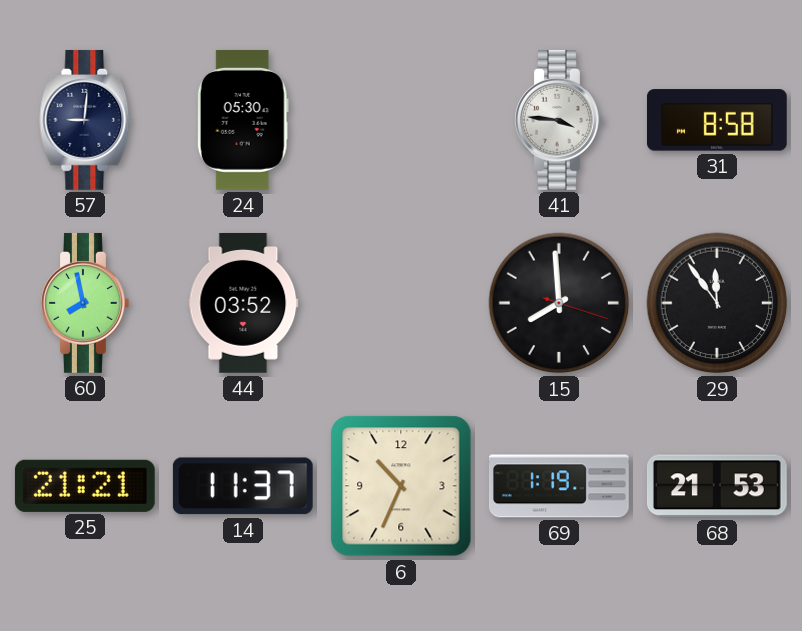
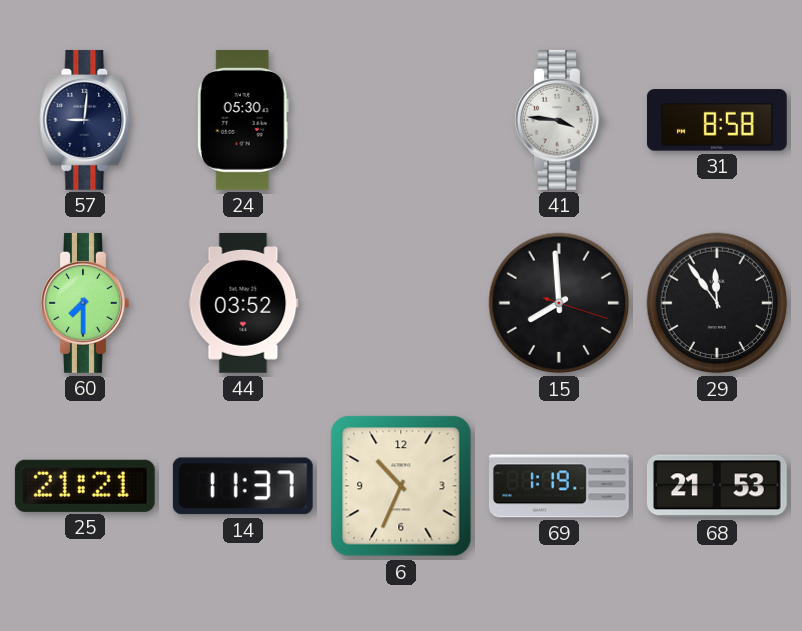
60: 7:58 -> 7:30 (85, 303)
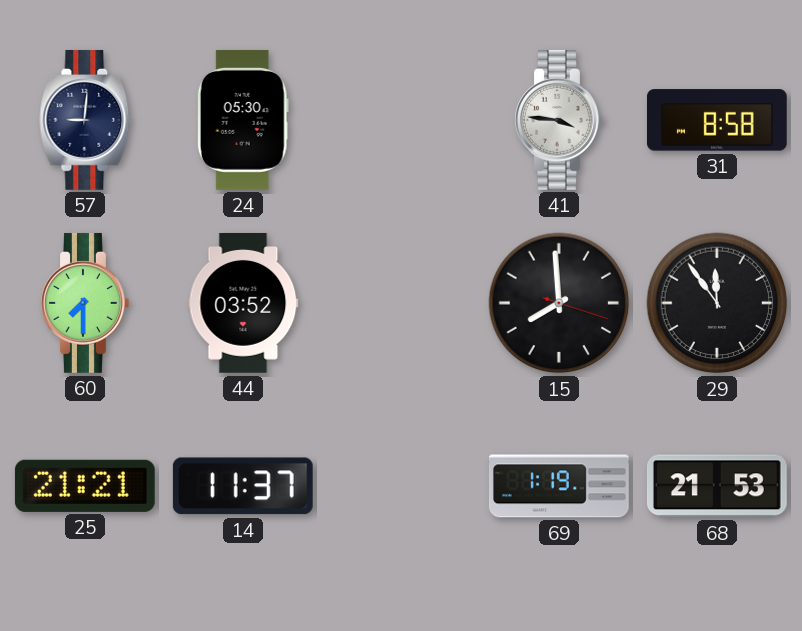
6: 10:34 -> none (401, 486)
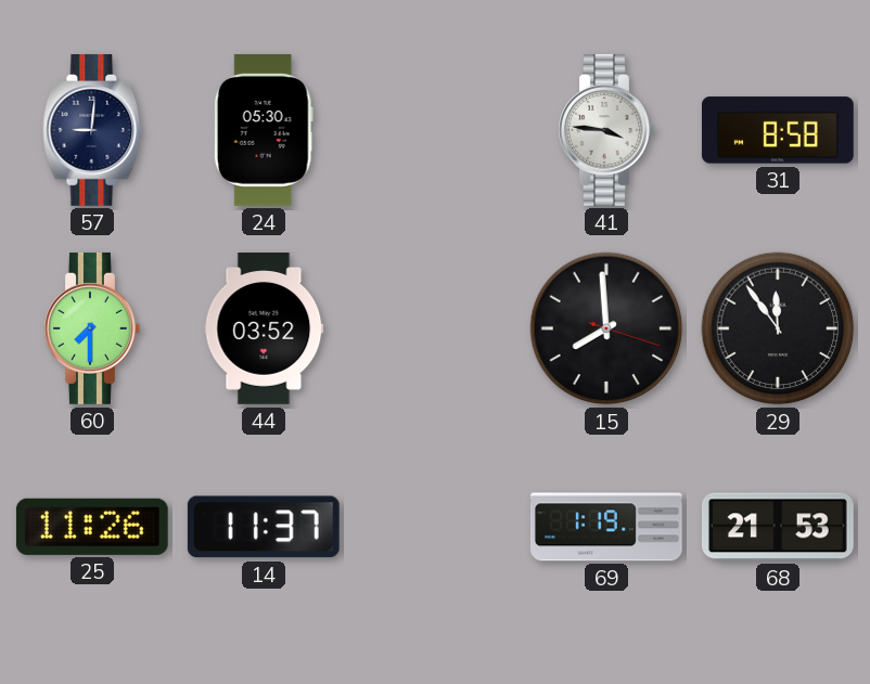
25: 21:21 -> 11:26 (92, 527)
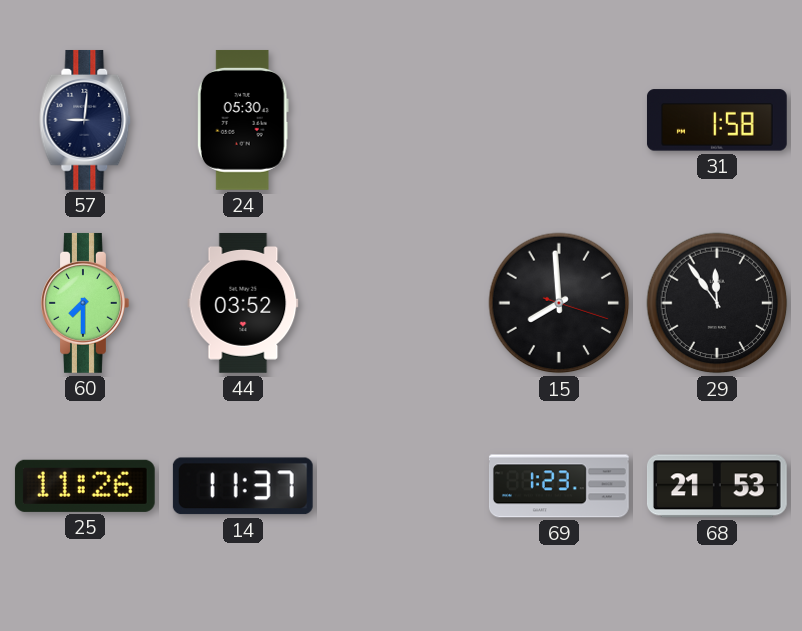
41: 3:46 -> none (606, 130)
31: 8:58 -> 1:58 (717, 120)
69: 1:19 -> 1:23 (559, 486)
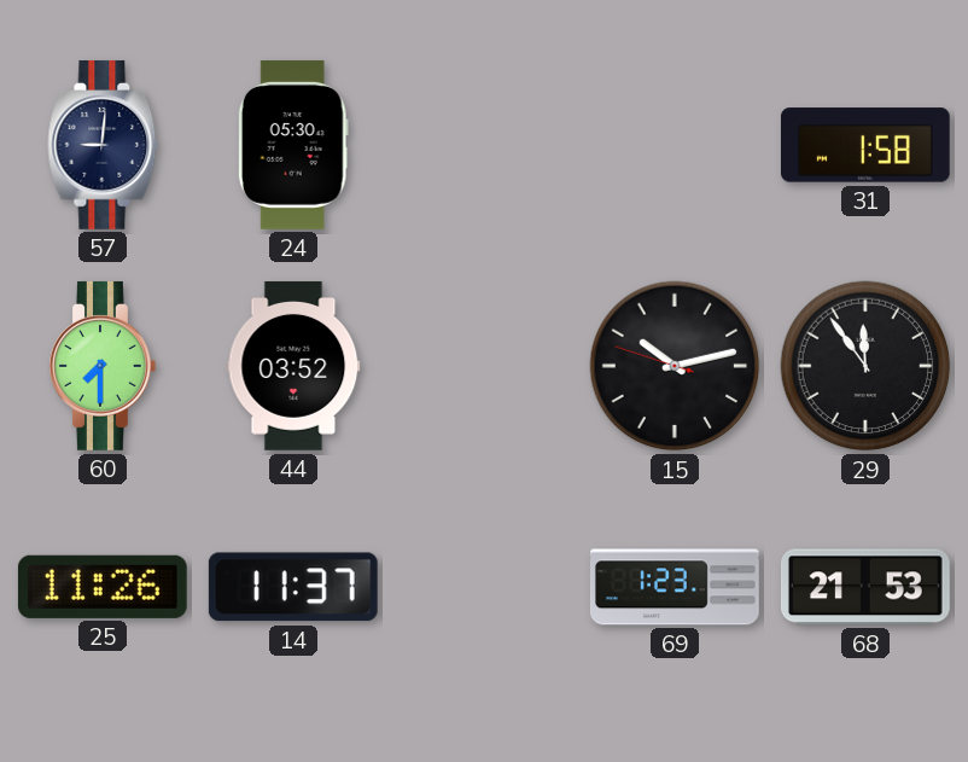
15: 7:59 -> 10:12 (675, 366)
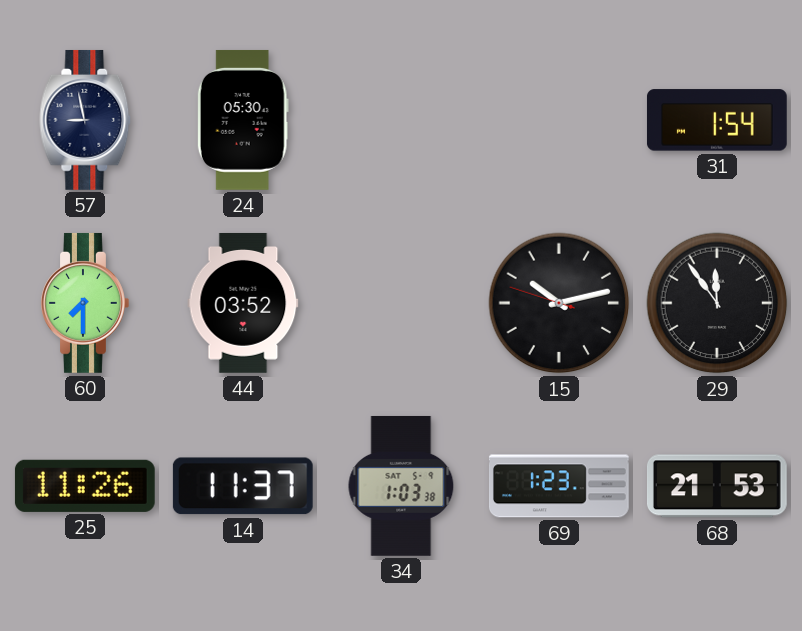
57: 9:01 -> 8:58 (85, 120)
31: 1:58 -> 1:54 (717, 120)
34: none -> 1:03 (401, 486)
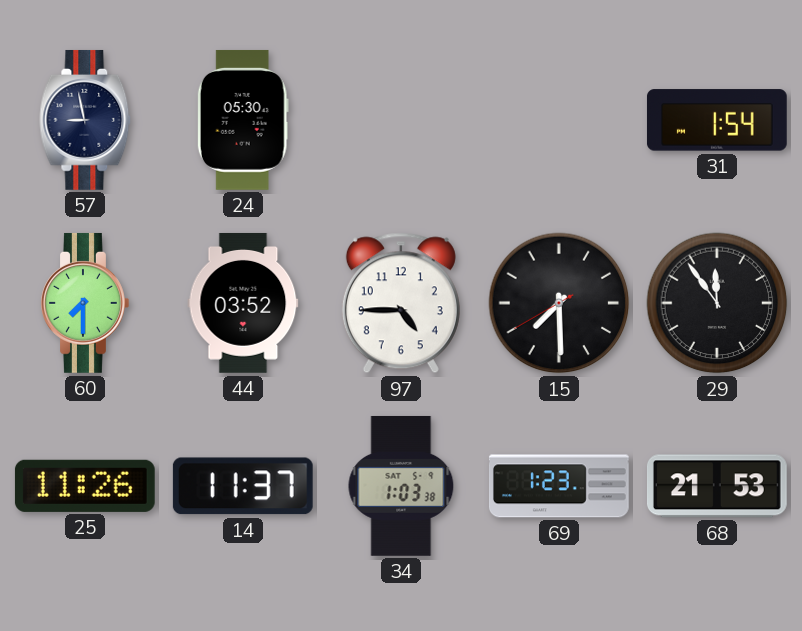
97: none -> 4:45 (401, 303)
15: 10:12 -> 7:29 (559, 303)
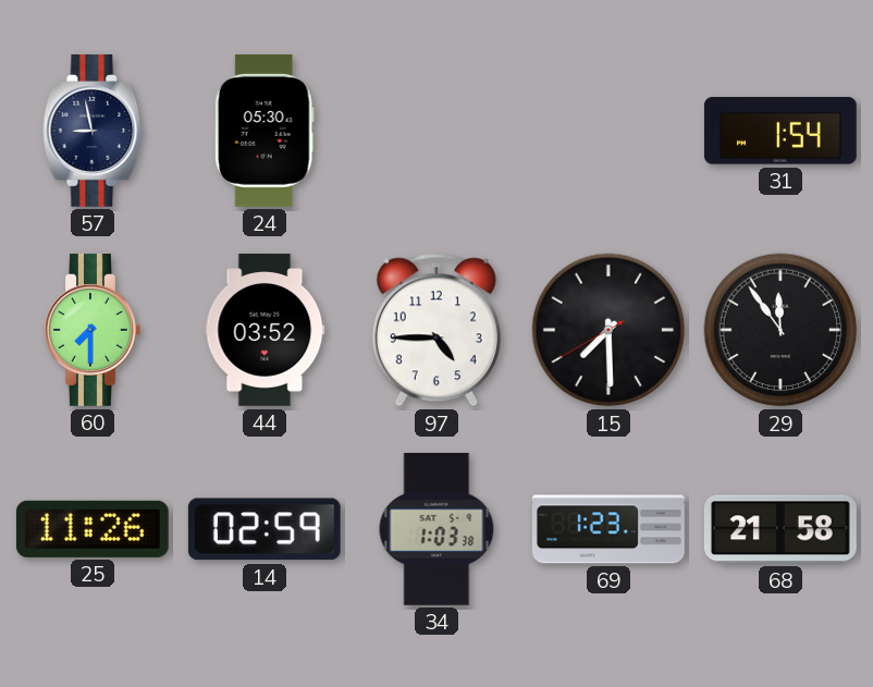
14: 11:37 -> 02:59 (265, 529)
68: 21:53 -> 21:58 (780, 529)
